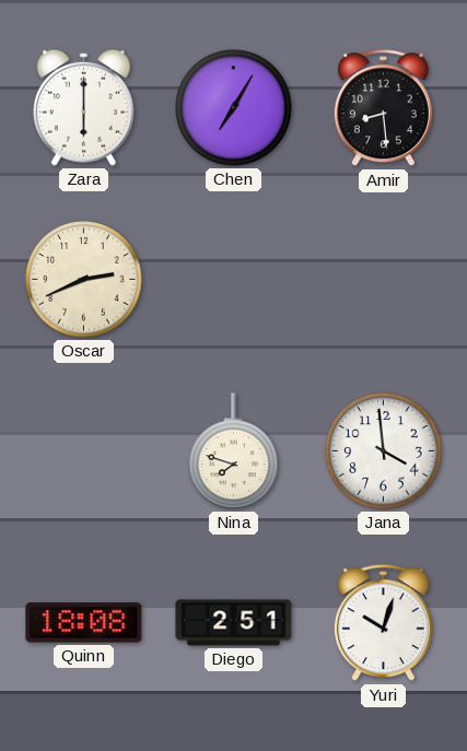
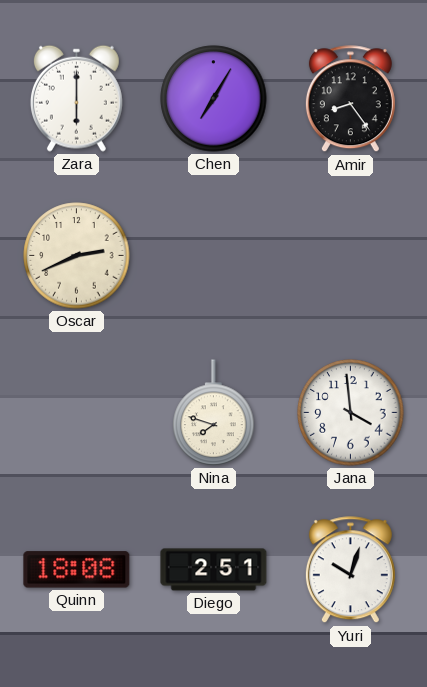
Amir: 8:29 -> 8:24 (350, 99)
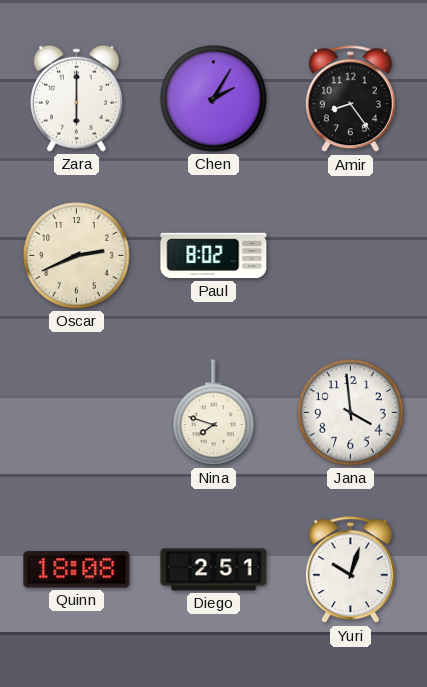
Chen: 7:05 -> 2:05 (214, 99)
Paul: none -> 8:02 (214, 256)
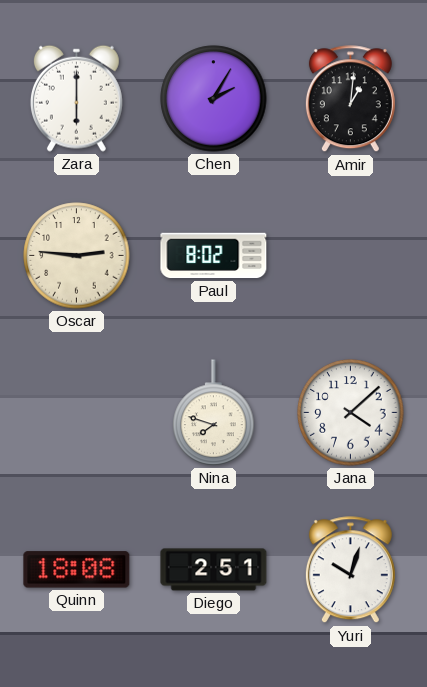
Amir: 8:24 -> 1:01 (350, 99)
Oscar: 2:41 -> 2:46 (77, 256)
Jana: 3:59 -> 4:08 (351, 413)
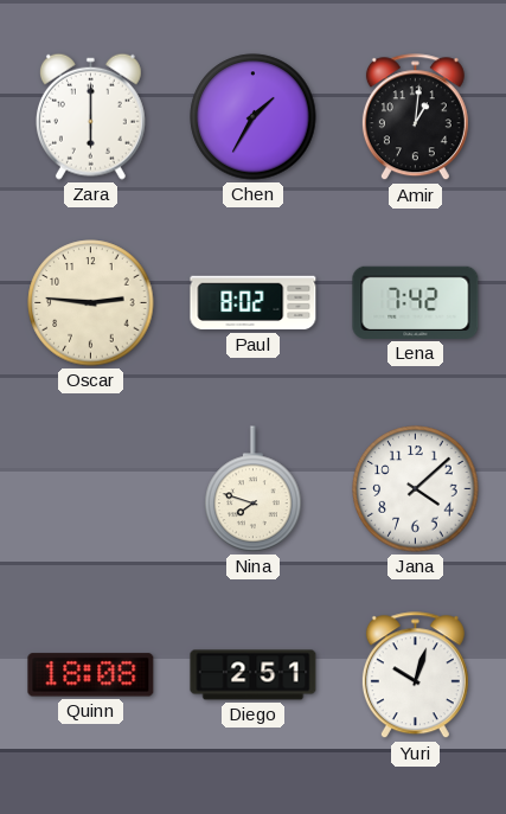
Chen: 2:05 -> 1:35 (254, 117)
Lena: none -> 7:42 (416, 302)
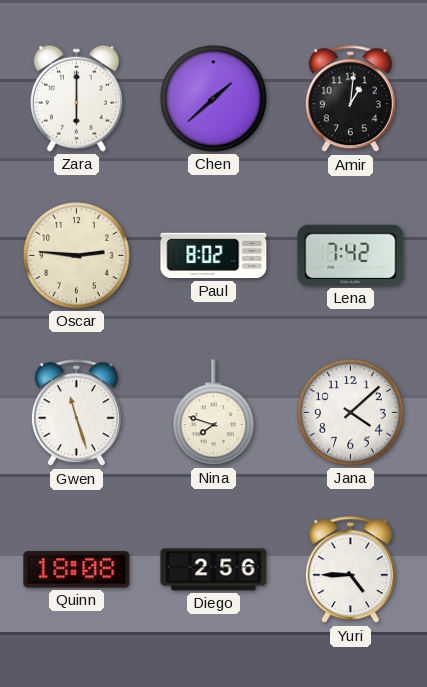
Chen: 1:35 -> 1:38 (214, 99)
Gwen: none -> 11:27 (76, 413)
Diego: 2:51 -> 2:56 (214, 570)
Yuri: 10:03 -> 4:45 (350, 570)
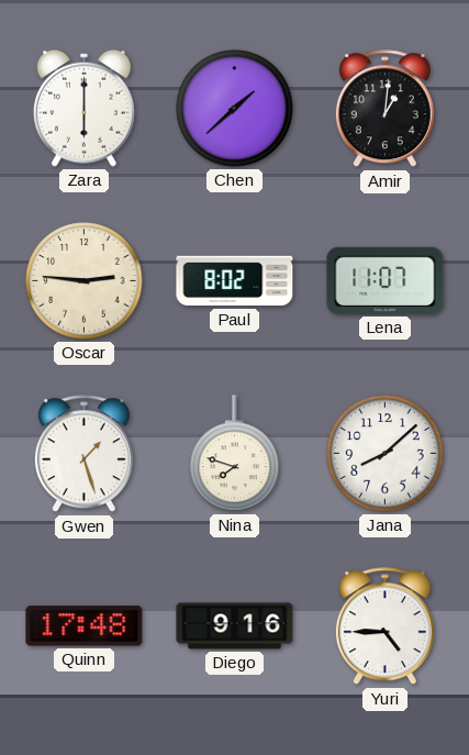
Lena: 7:42 -> 11:07 (386, 280)
Gwen: 11:27 -> 1:27 (83, 454)
Jana: 4:08 -> 8:08 (386, 454)
Quinn: 18:08 -> 17:48 (85, 626)
Diego: 2:56 -> 9:16 (235, 626)
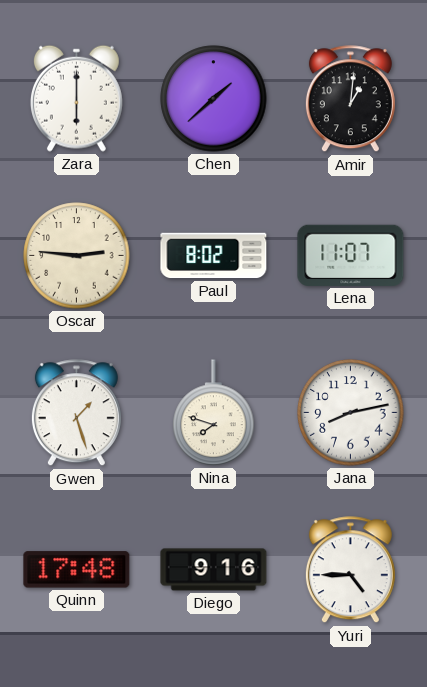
Jana: 8:08 -> 8:13 (351, 413)
